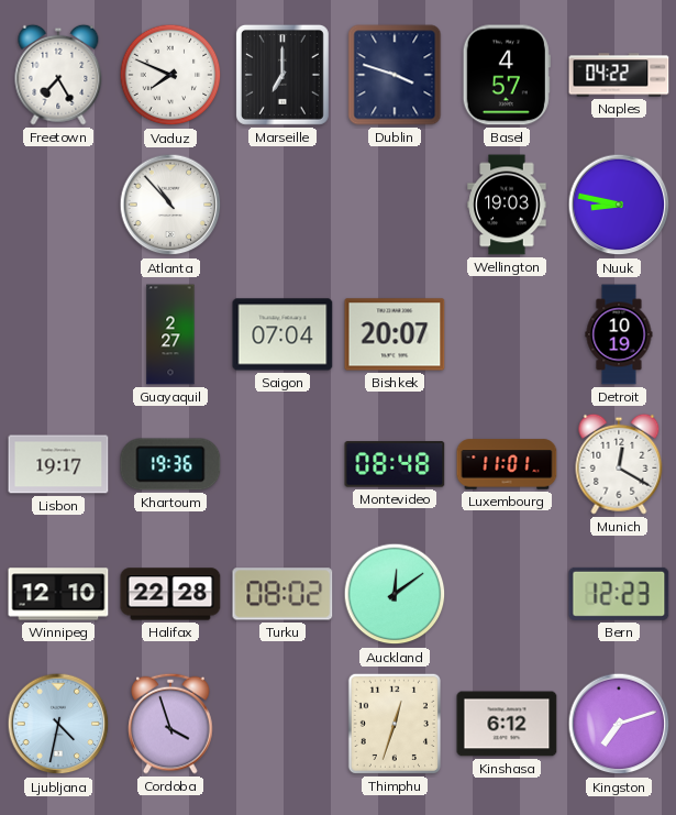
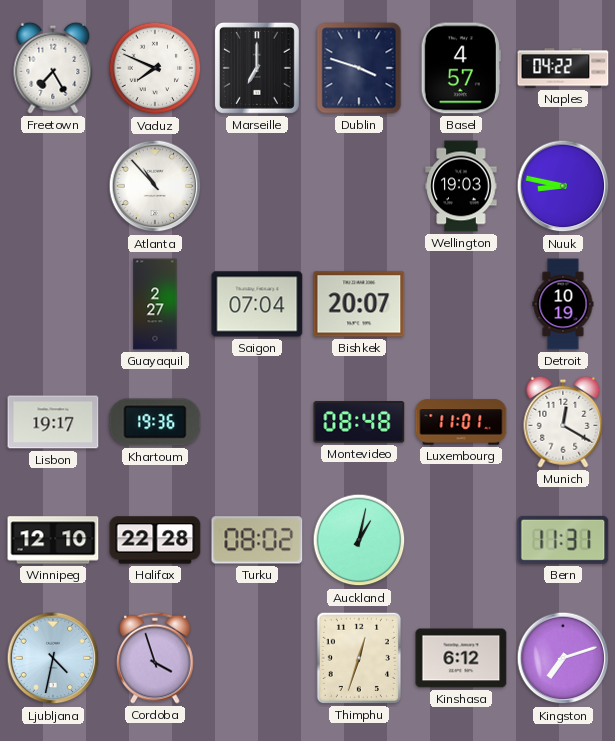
Auckland: 12:09 -> 1:02 (359, 540)
Bern: 12:23 -> 11:31 (563, 540)
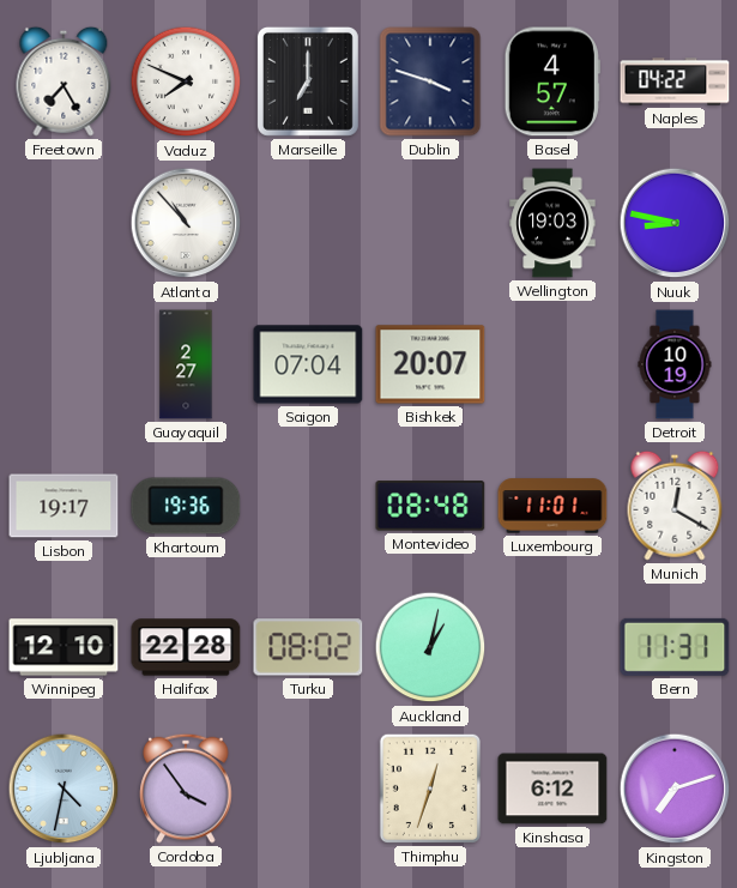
Cordoba: 3:57 -> 3:54 (186, 789)
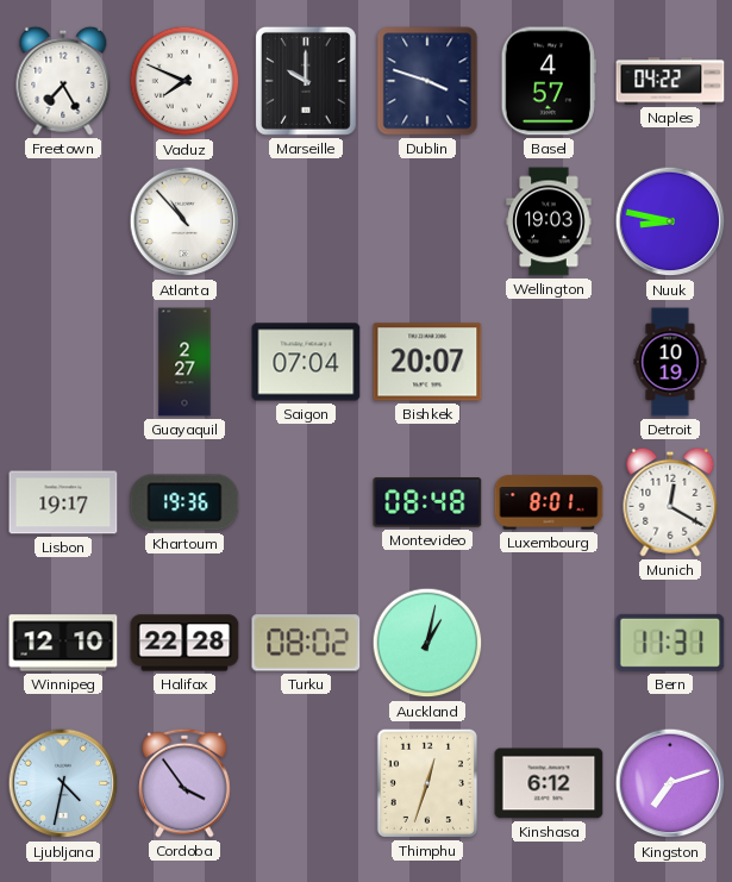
Marseille: 7:00 -> 10:00 (306, 81)
Luxembourg: 11:01 -> 8:01 (549, 502)
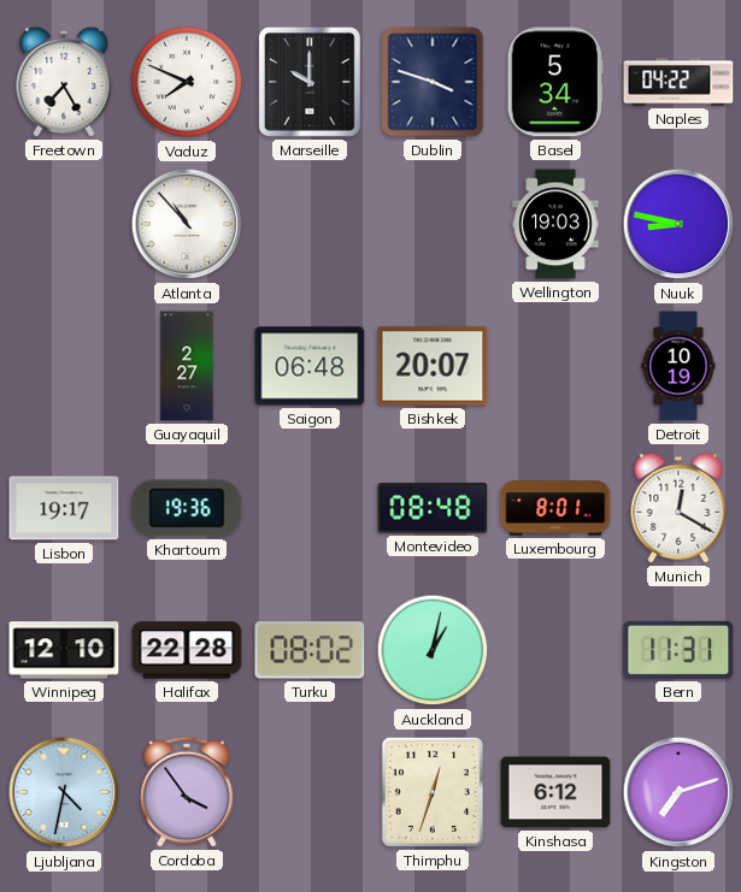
Basel: 4:57 -> 5:34 (555, 82)
Saigon: 07:04 -> 06:48 (310, 366)
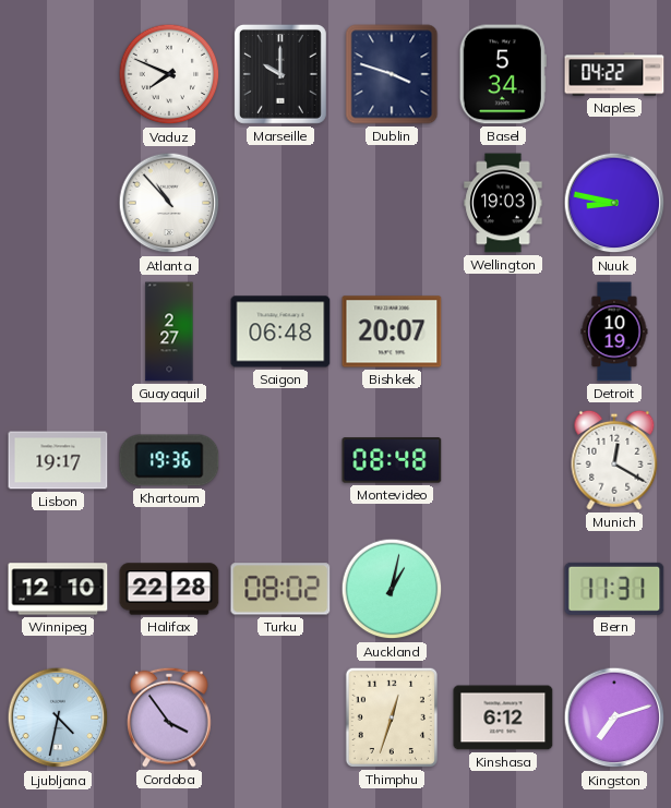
Freetown: 7:25 -> none (64, 82)
Luxembourg: 8:01 -> none (555, 508)
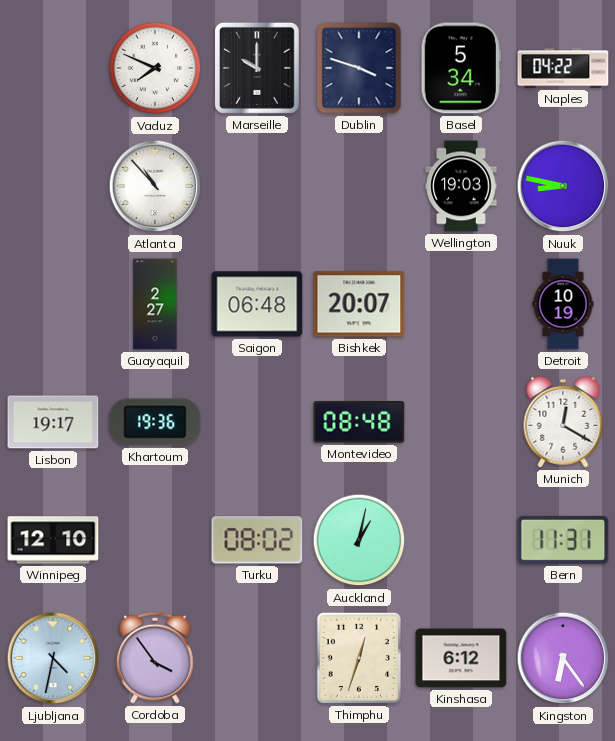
Halifax: 22:28 -> none (169, 589)
Kingston: 7:12 -> 6:24 (563, 658)
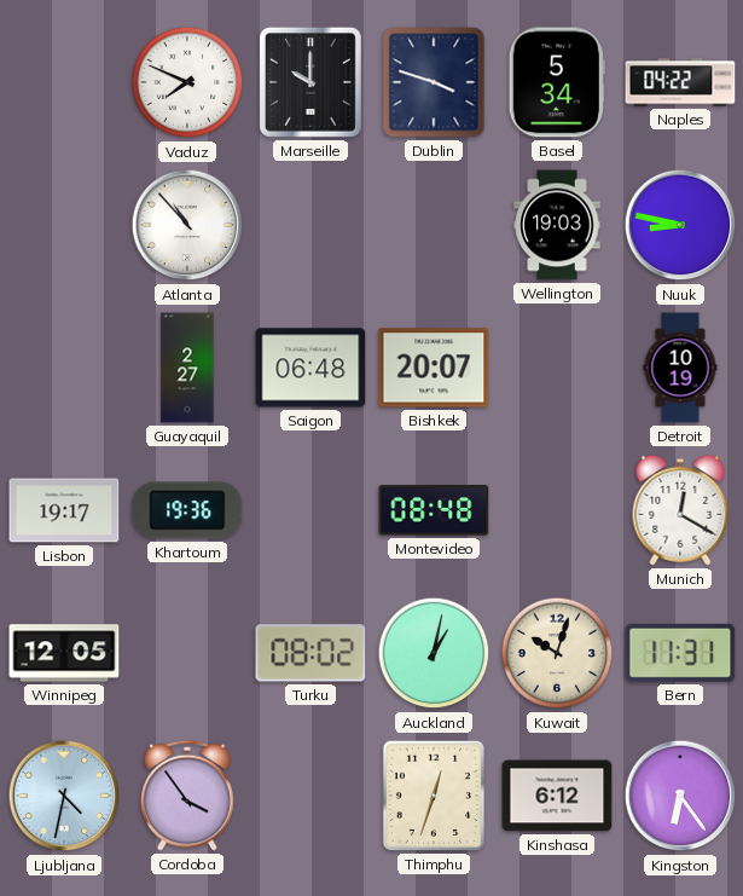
Winnipeg: 12:10 -> 12:05 (64, 653)
Kuwait: none -> 10:03 (557, 653)
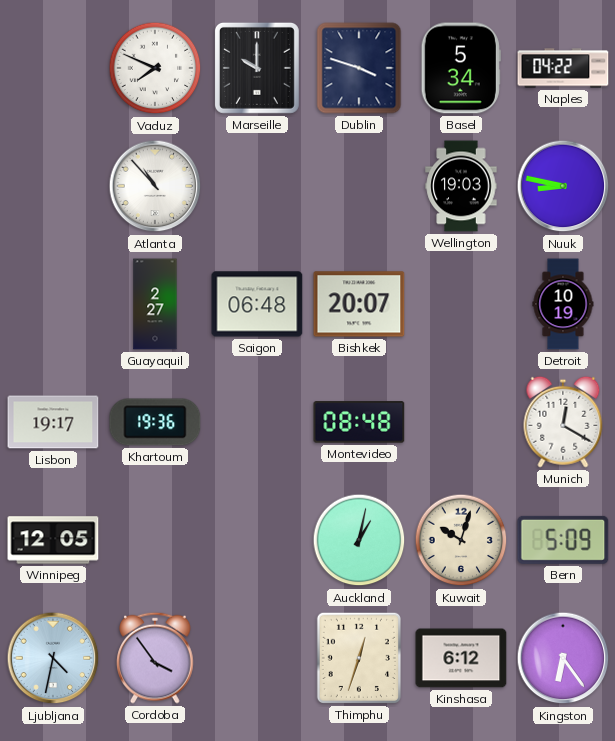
Turku: 08:02 -> none (310, 653)
Bern: 11:31 -> 5:09 (563, 540)
